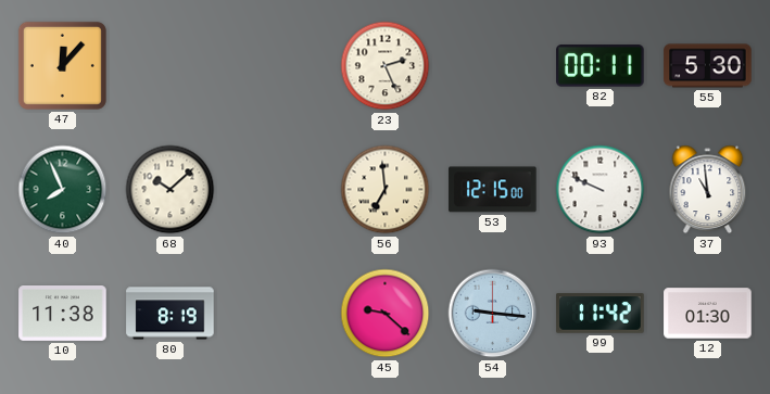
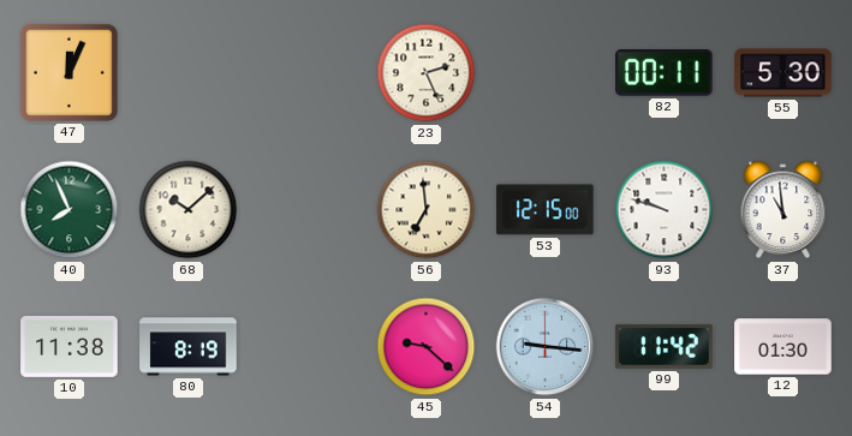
47: 12:07 -> 12:04 (68, 72)
93: 9:49 -> 9:48 (665, 210)
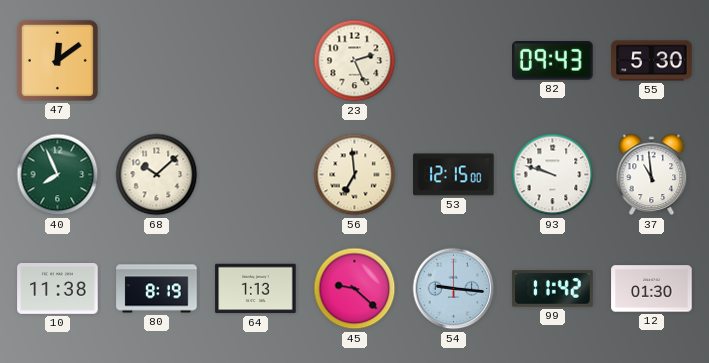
47: 12:04 -> 12:09 (57, 60)
82: 00:11 -> 09:43 (553, 61)
64: none -> 1:13 (256, 289)
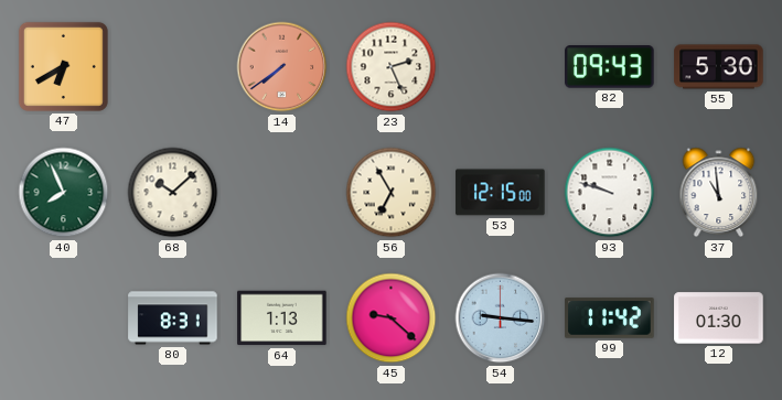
47: 12:09 -> 6:40 (63, 66)
14: none -> 7:39 (282, 67)
56: 6:59 -> 6:55 (392, 193)
10: 11:38 -> none (58, 289)
80: 8:19 -> 8:31 (173, 318)
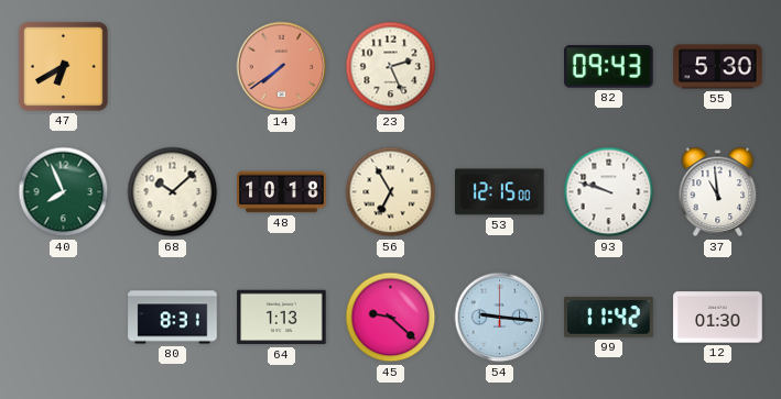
48: none -> 10:18 (282, 192)
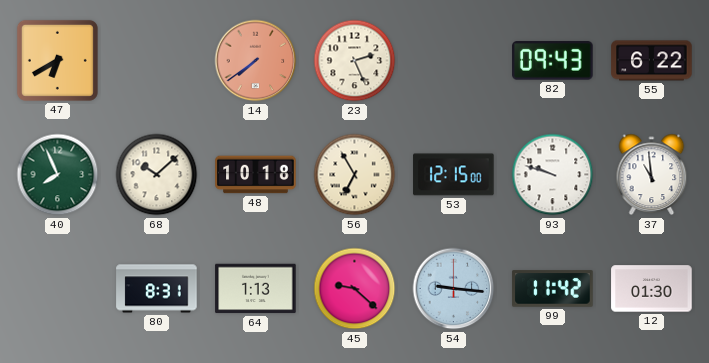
55: 5:30 -> 6:22 (652, 61)
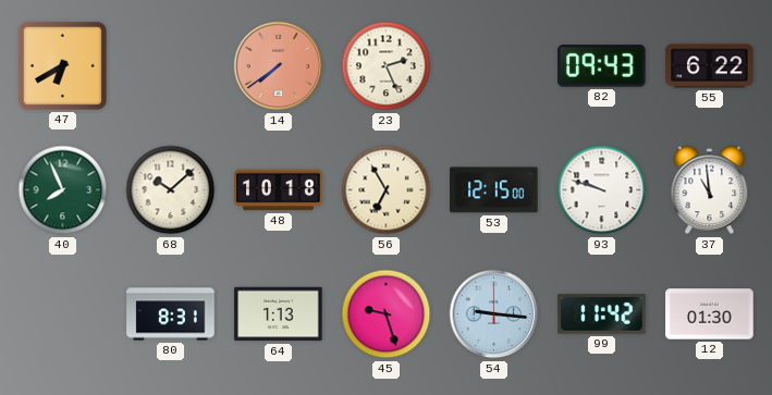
45: 9:22 -> 9:27 (387, 314)
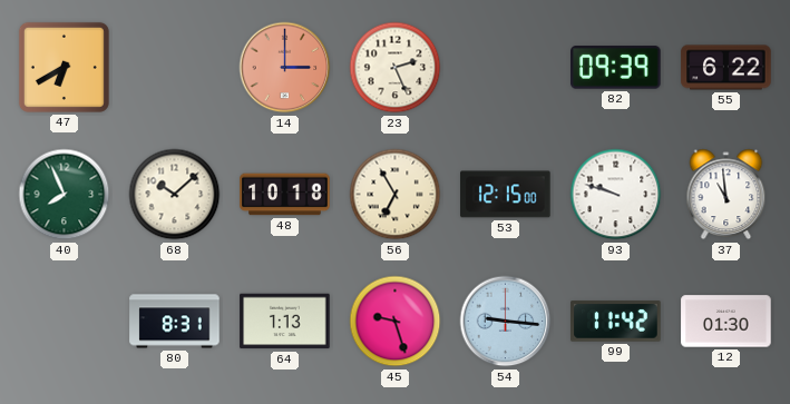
14: 7:39 -> 3:00 (285, 68)
82: 09:43 -> 09:39 (616, 68)
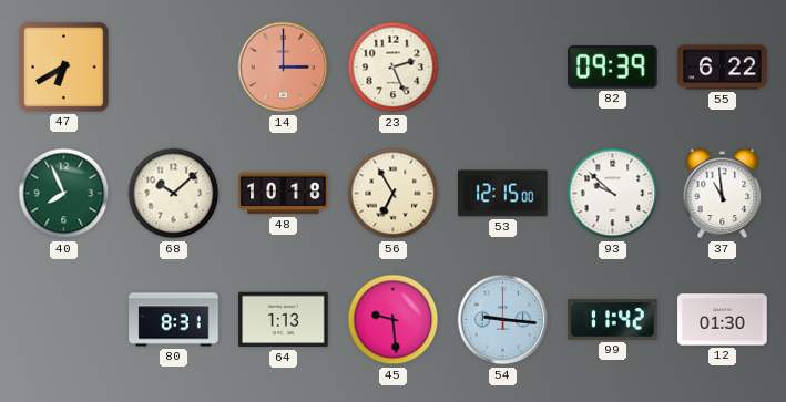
93: 9:48 -> 9:52 (613, 194)
45: 9:27 -> 9:29 (394, 320)
